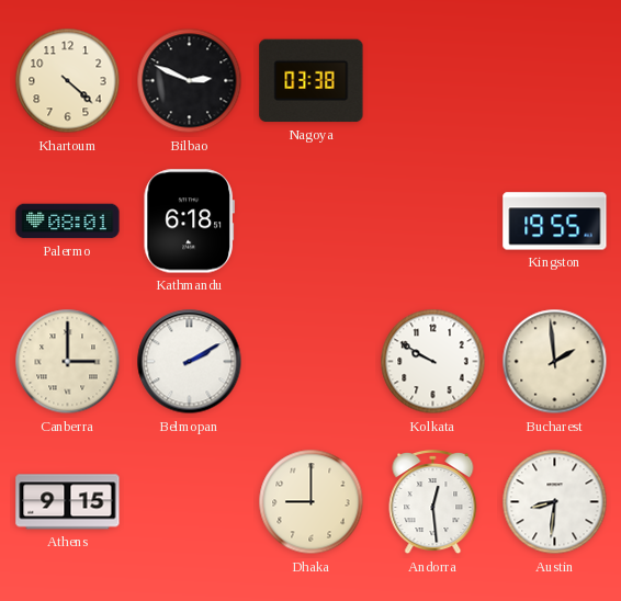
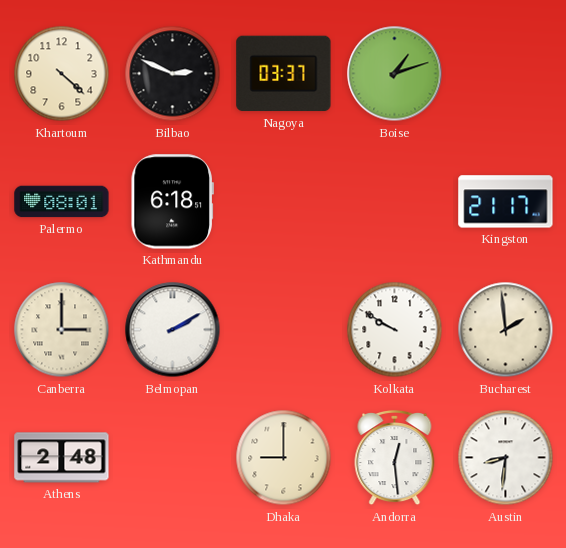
Nagoya: 03:38 -> 03:37 (284, 74)
Boise: none -> 1:12 (395, 74)
Kingston: 19:55 -> 21:17 (506, 202)
Athens: 9:15 -> 2:48 (62, 458)
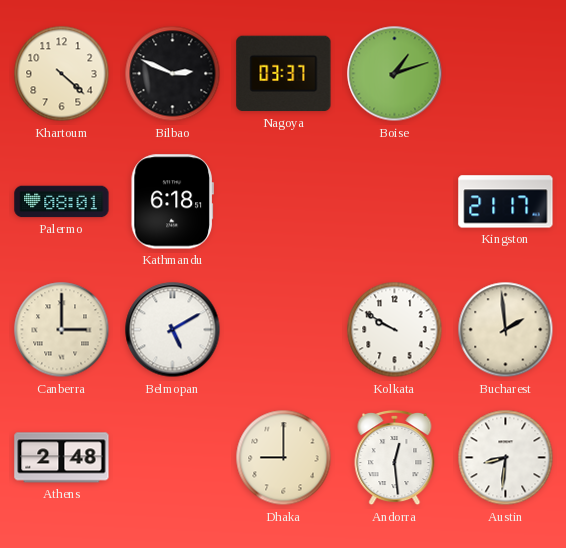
Belmopan: 2:10 -> 5:10 (173, 330)
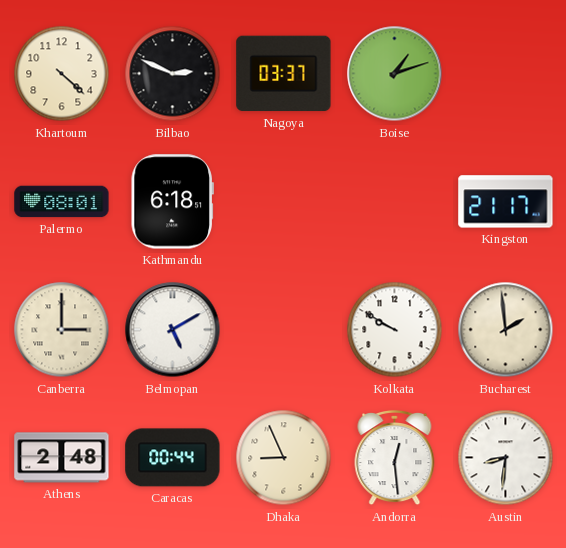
Caracas: none -> 00:44 (173, 458)
Dhaka: 9:00 -> 8:56 (284, 458)
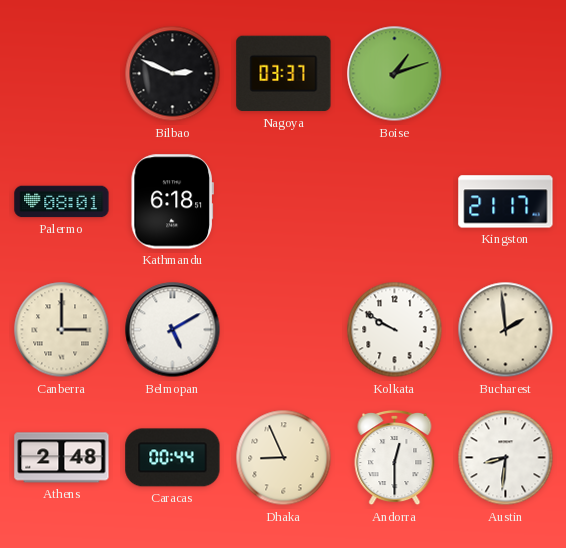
Khartoum: 4:22 -> none (62, 74)
Andorra: 12:29 -> 12:30 (395, 458)
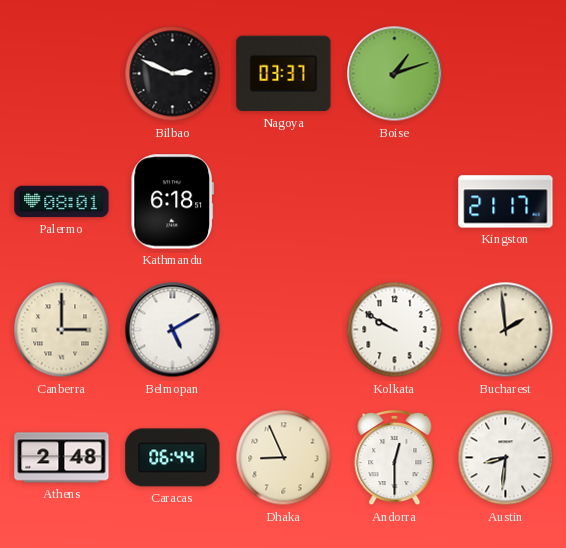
Caracas: 00:44 -> 06:44 (173, 458)
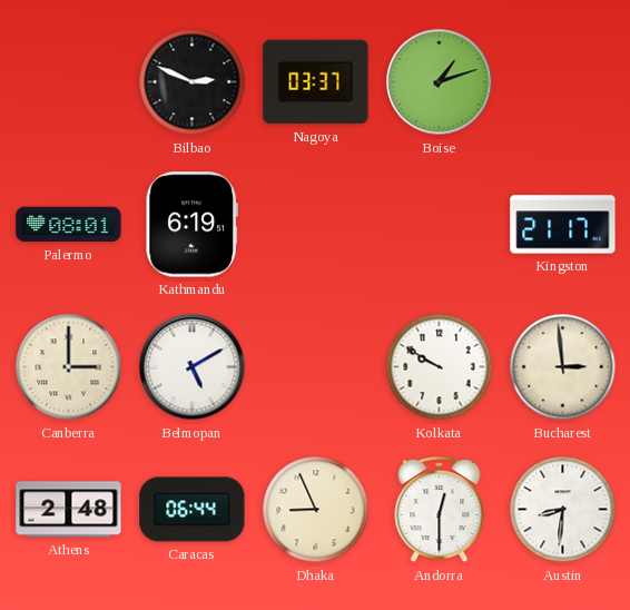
Kathmandu: 6:18 -> 6:19 (191, 225)
Bucharest: 1:59 -> 2:59 (563, 367)
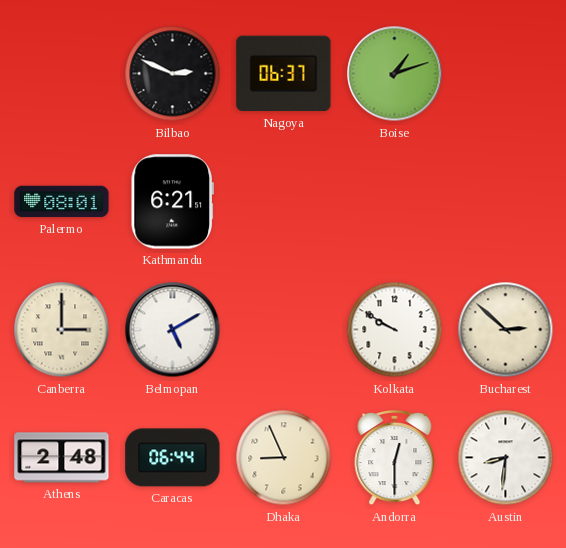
Nagoya: 03:37 -> 06:37 (284, 74)
Kathmandu: 6:19 -> 6:21 (172, 202)
Kingston: 21:17 -> none (563, 225)
Bucharest: 2:59 -> 2:52 (506, 330)
